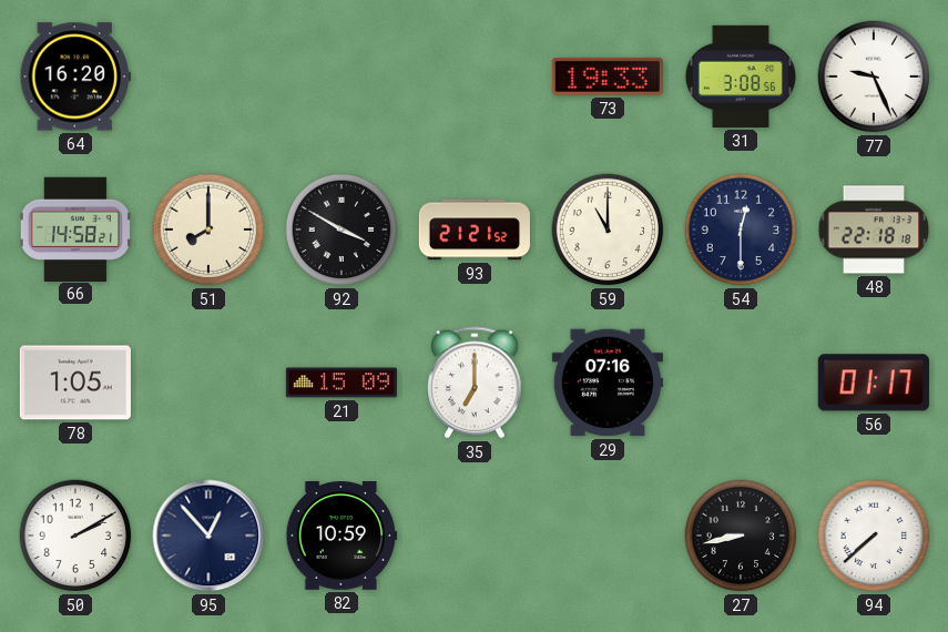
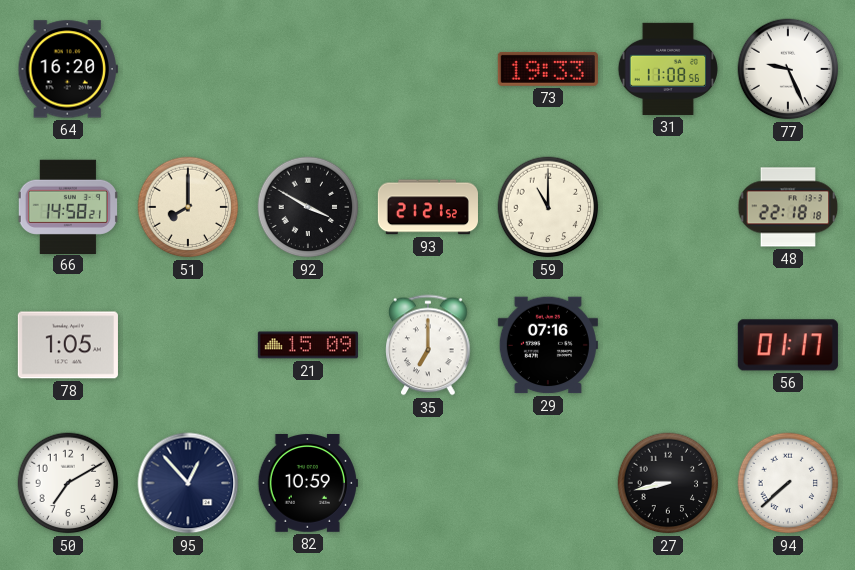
31: 3:08 -> 11:08 (668, 69)
54: 12:30 -> none (741, 230)
50: 2:10 -> 7:10 (68, 483)
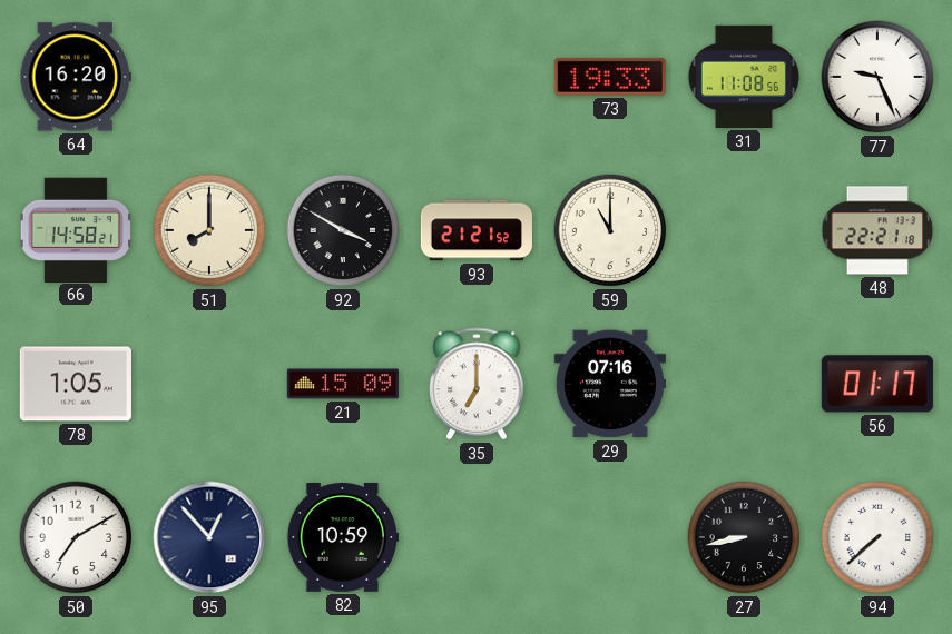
48: 22:18 -> 22:21 (877, 230)
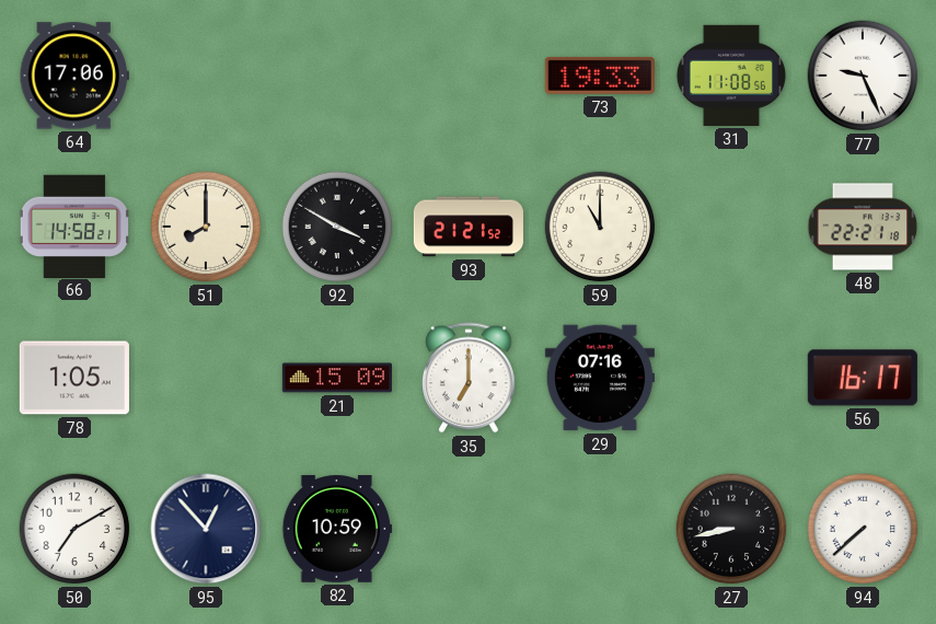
64: 16:20 -> 17:06 (74, 76)
56: 01:17 -> 16:17 (863, 378)
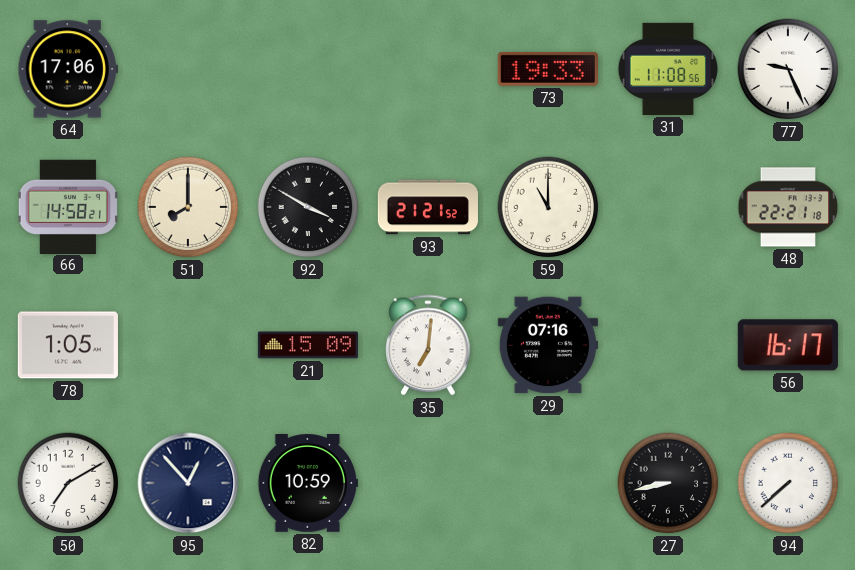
35: 7:00 -> 7:01 (428, 345)
